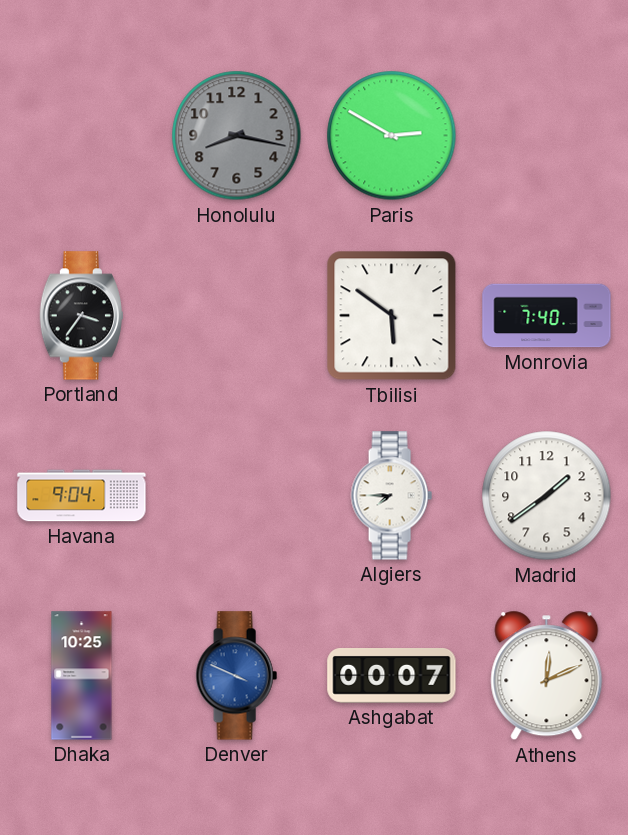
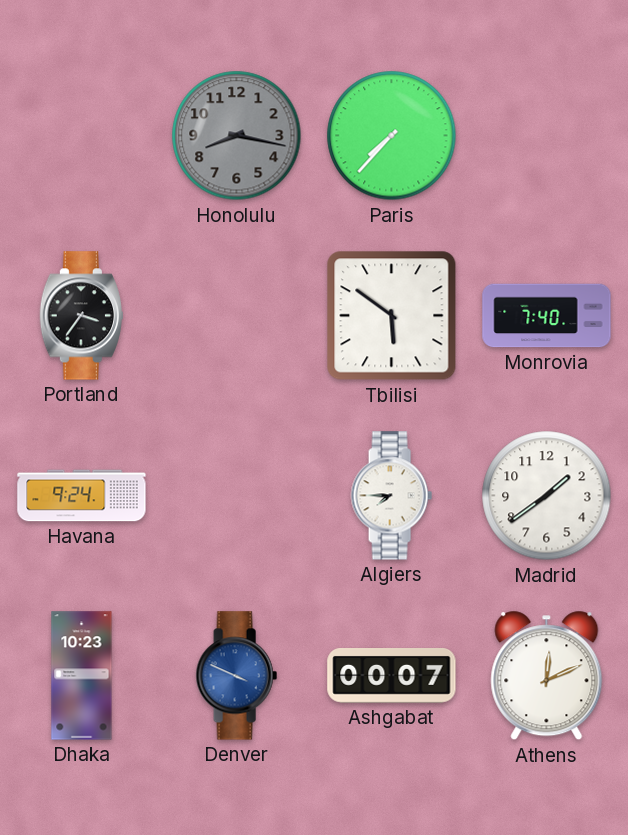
Paris: 2:50 -> 7:37 (392, 136)
Havana: 9:04 -> 9:24 (82, 496)
Dhaka: 10:25 -> 10:23 (82, 676)
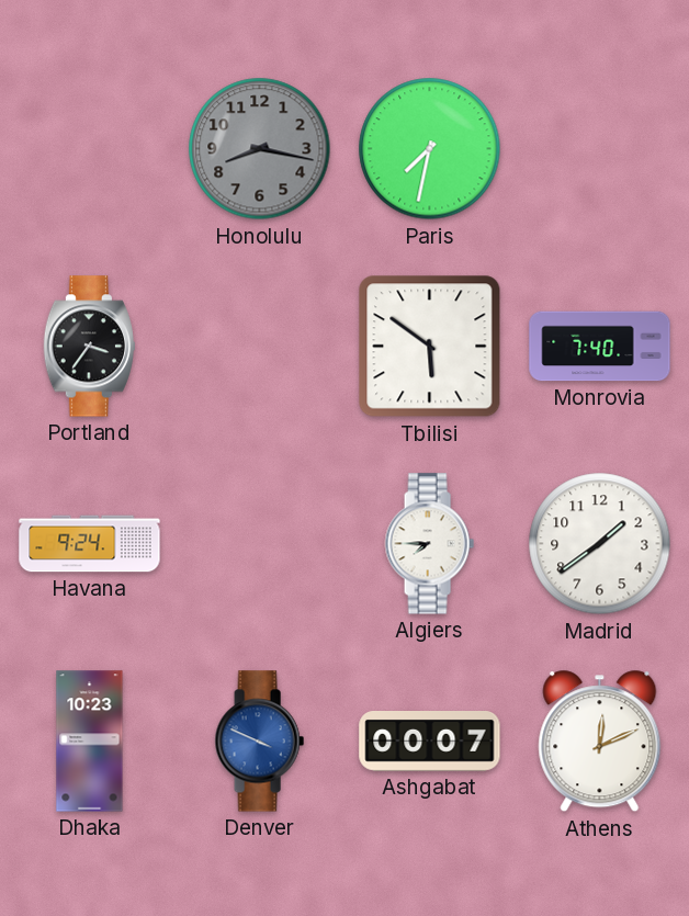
Paris: 7:37 -> 7:32 (430, 149)
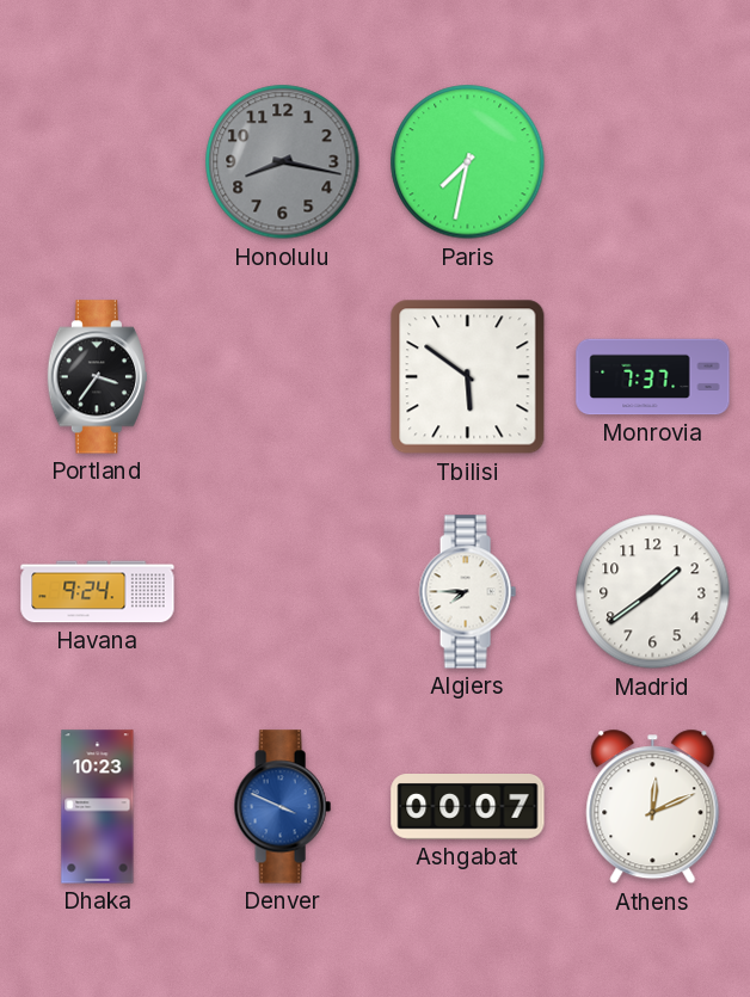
Monrovia: 7:40 -> 7:37 (653, 377)
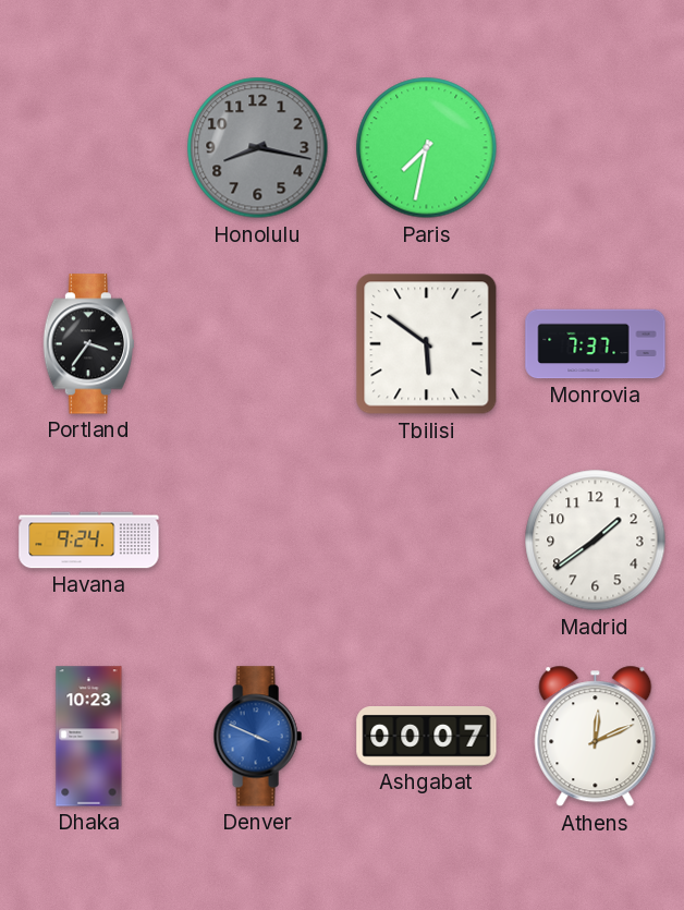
Algiers: 7:45 -> none (467, 592)
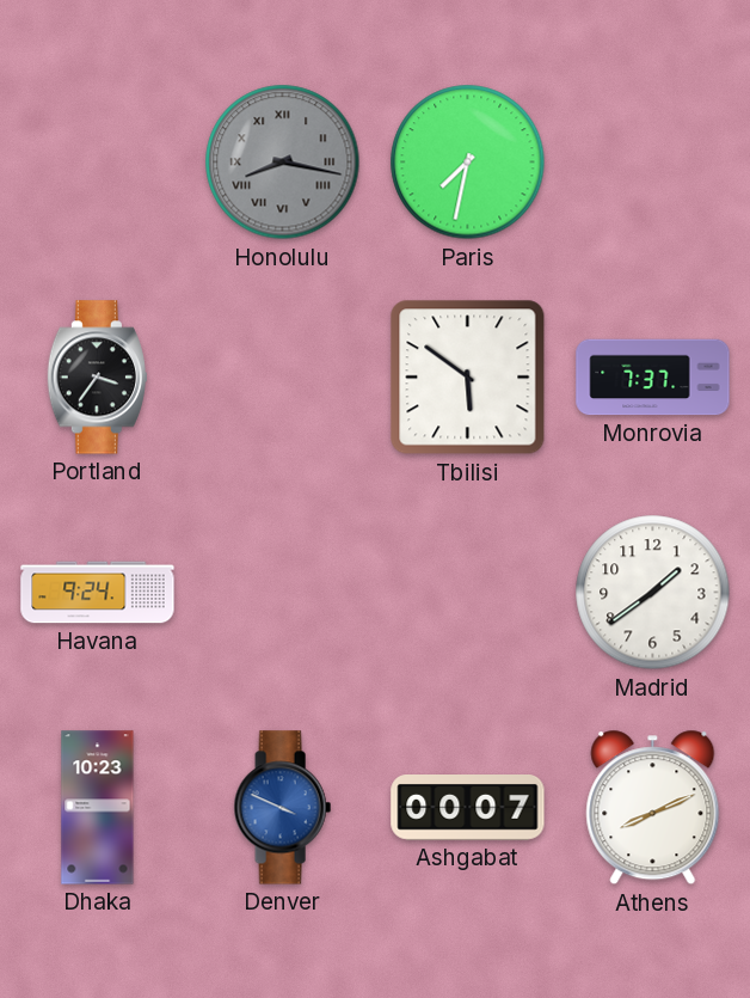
Honolulu numerals: Arabic -> Roman (283, 163)
Athens: 12:11 -> 8:11 (653, 808)
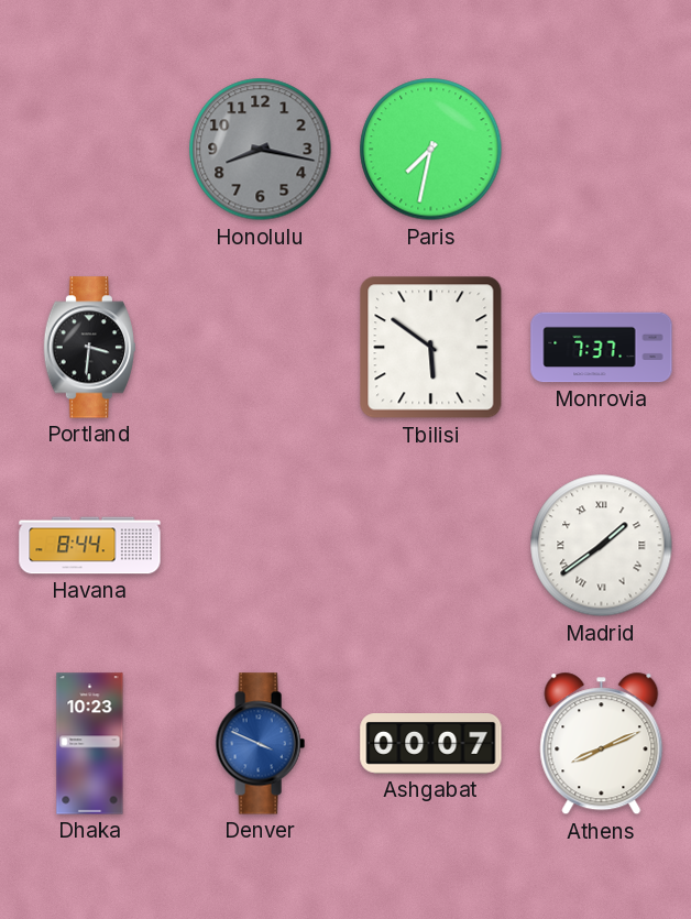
Honolulu numerals: Roman -> Arabic (261, 150)
Portland: 3:36 -> 3:31 (89, 348)
Havana: 9:24 -> 8:44 (90, 546)
Madrid numerals: Arabic -> Roman (602, 546)
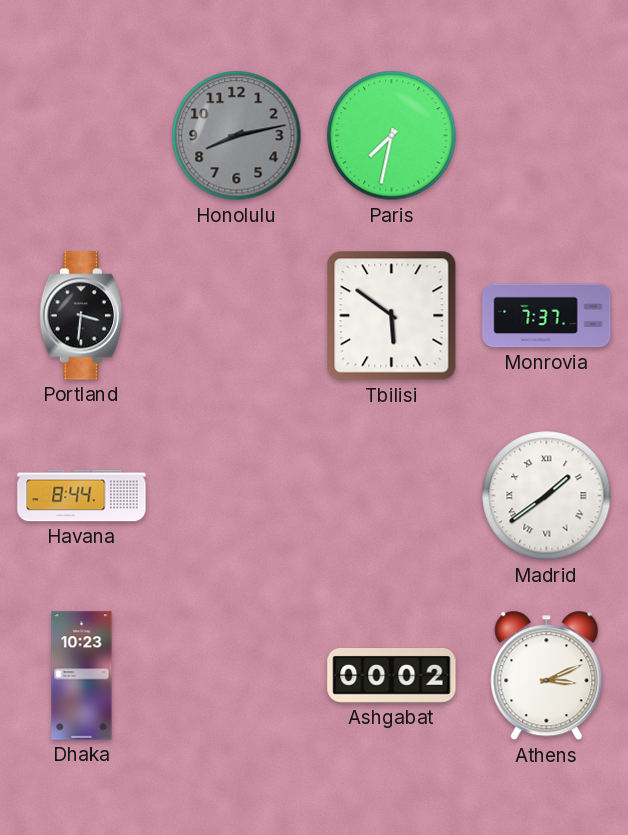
Honolulu: 8:17 -> 8:13 (237, 136)
Denver: 3:49 -> none (260, 744)
Ashgabat: 00:07 -> 00:02 (392, 676)
Athens: 8:11 -> 3:11 (547, 676)
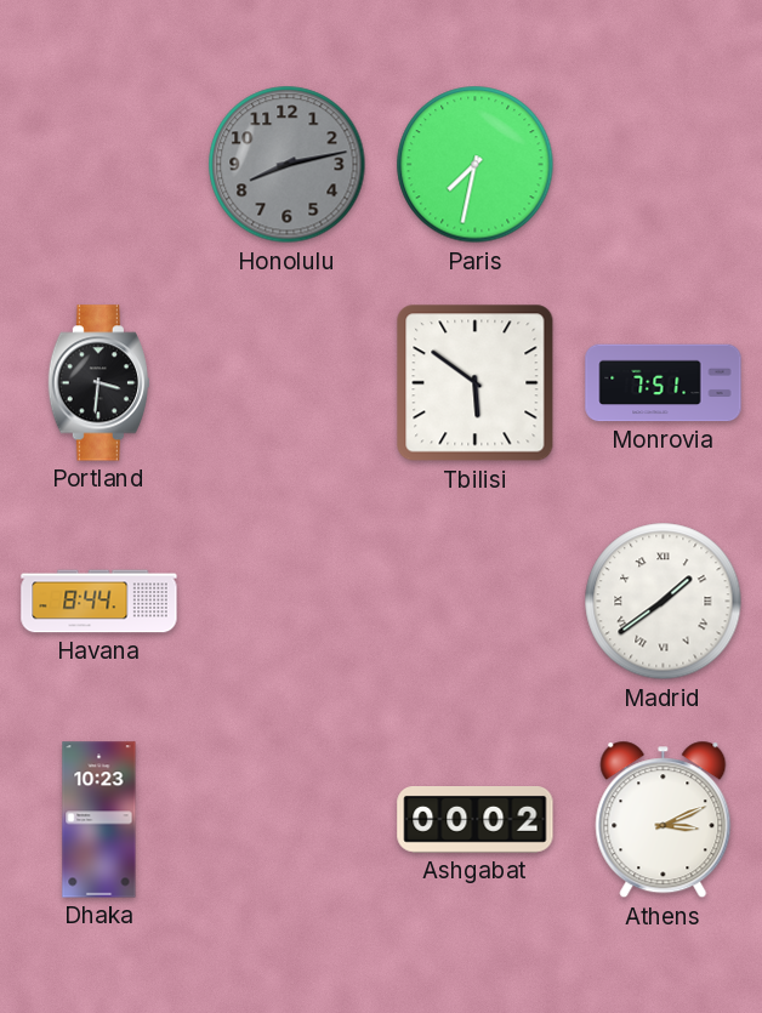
Monrovia: 7:37 -> 7:51 (664, 383)
